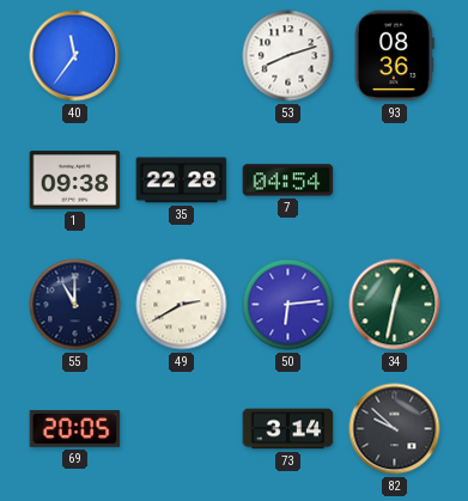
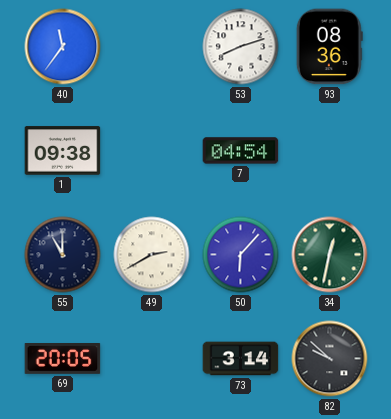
35: 22:28 -> none (182, 181)
50: 6:14 -> 6:07 (241, 255)
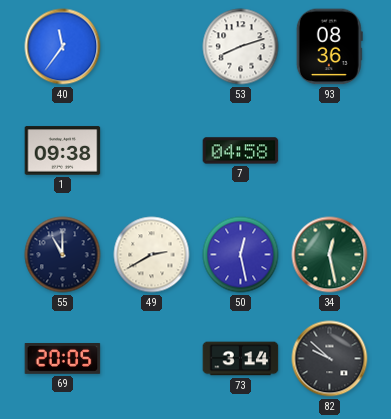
7: 04:54 -> 04:58 (241, 151)
50: 6:07 -> 12:28 (241, 255)
34: 12:32 -> 12:28 (330, 255)
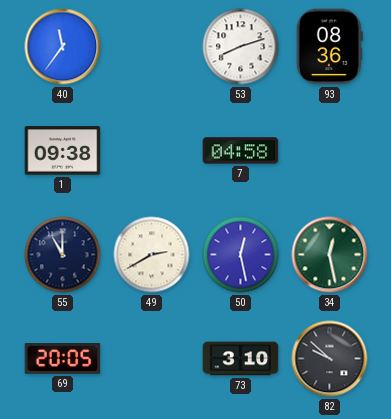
73: 3:14 -> 3:10 (241, 359)
